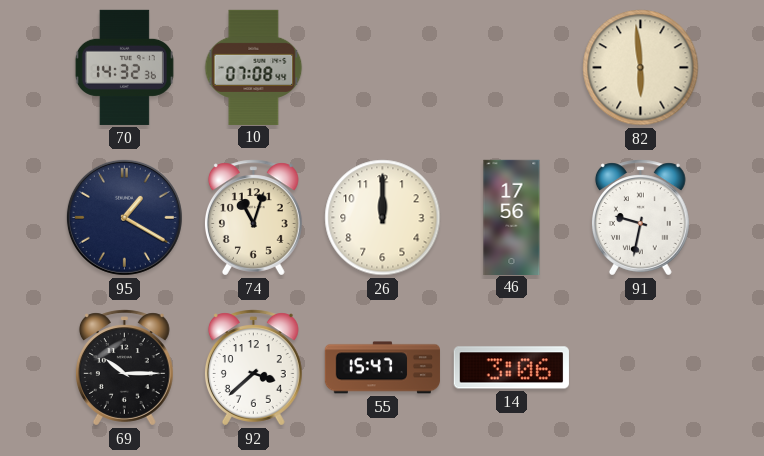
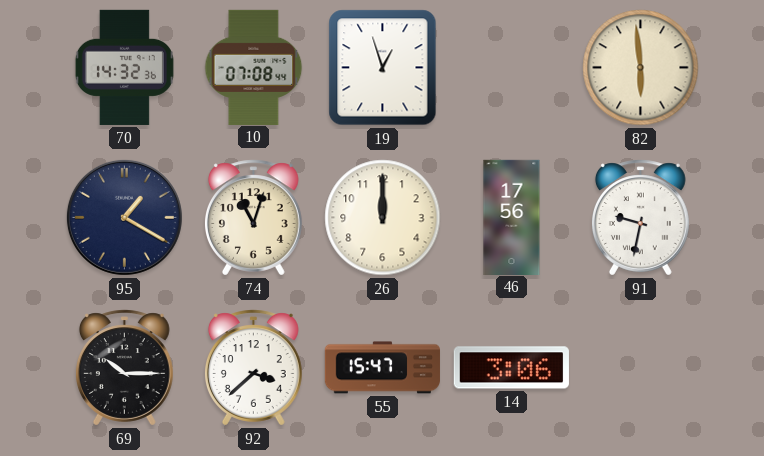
19: none -> 12:57 (383, 68)
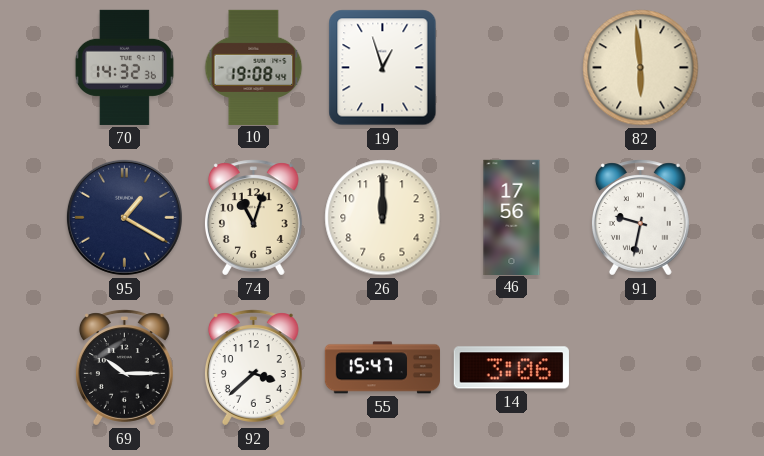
10: 07:08 -> 19:08 (254, 67)
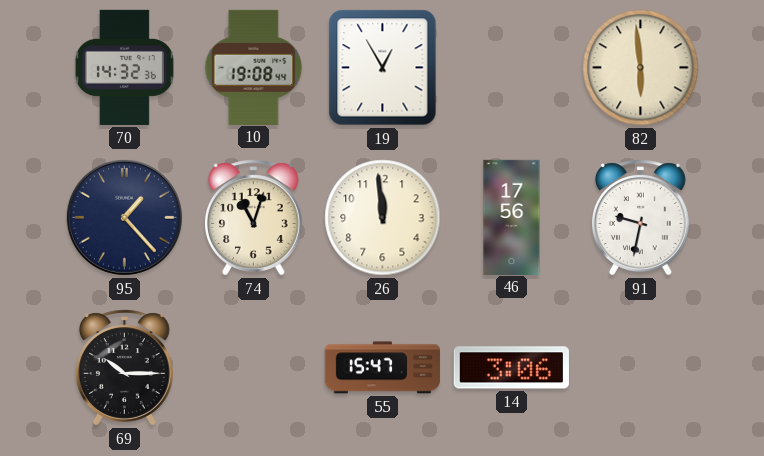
19: 12:57 -> 12:55 (383, 68)
95: 1:20 -> 1:23 (124, 217)
26: 12:00 -> 11:59 (383, 218)
92: 3:38 -> none (253, 368)
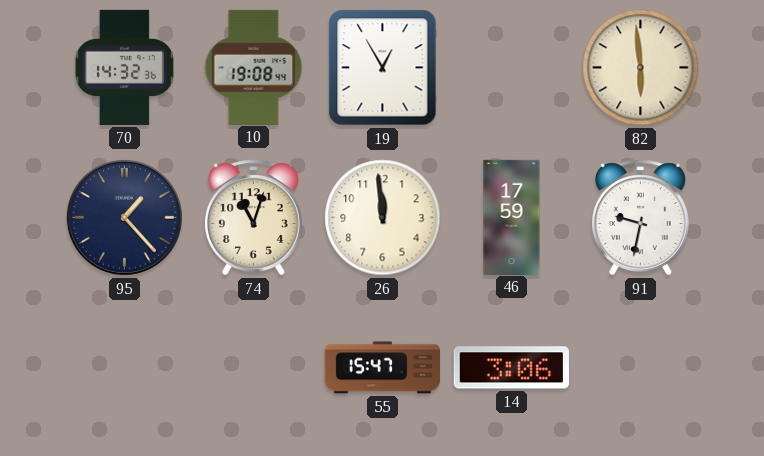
46: 17:56 -> 17:59 (512, 217)
69: 10:15 -> none (124, 368)
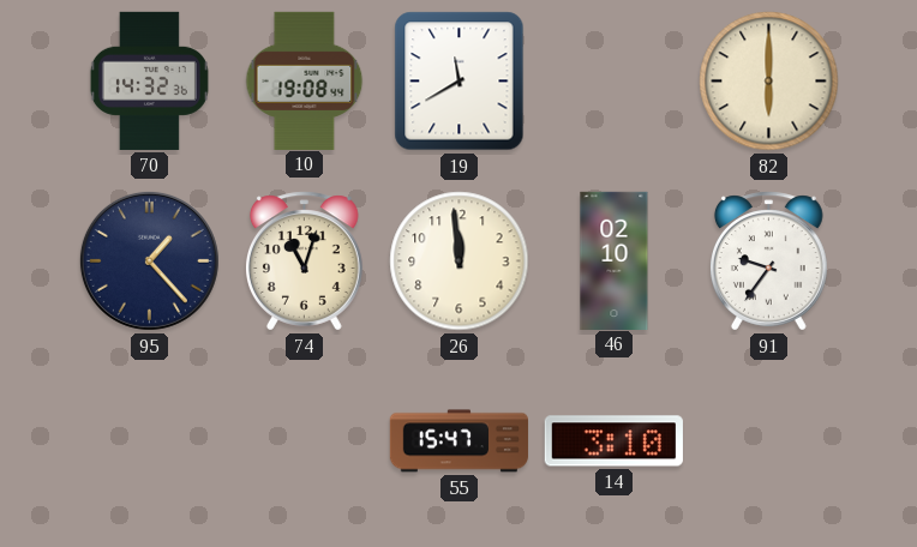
19: 12:55 -> 11:40 (460, 82)
82: 5:59 -> 6:00 (769, 82)
46: 17:59 -> 02:10 (615, 260)
91: 9:32 -> 9:36 (768, 262)
14: 3:06 -> 3:10 (613, 441)
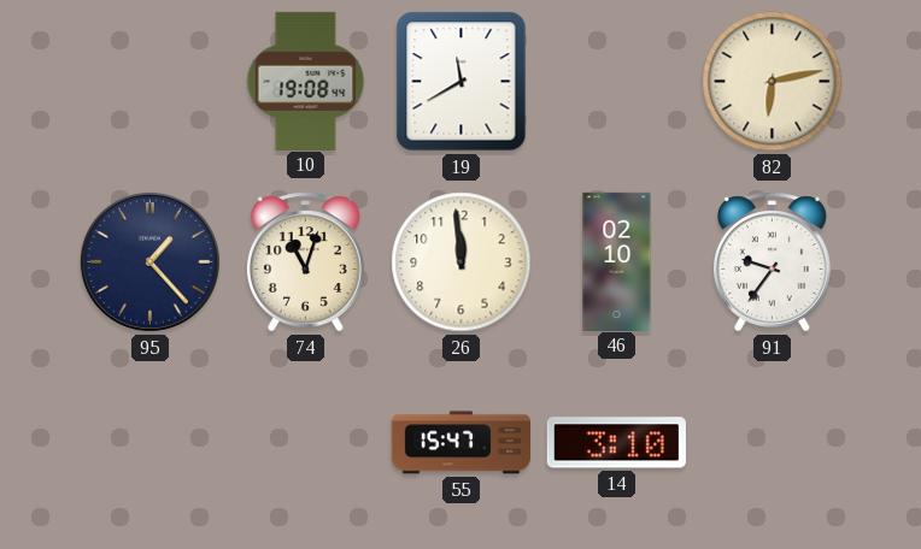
70: 14:32 -> none (149, 80)
82: 6:00 -> 6:13 (773, 82)
